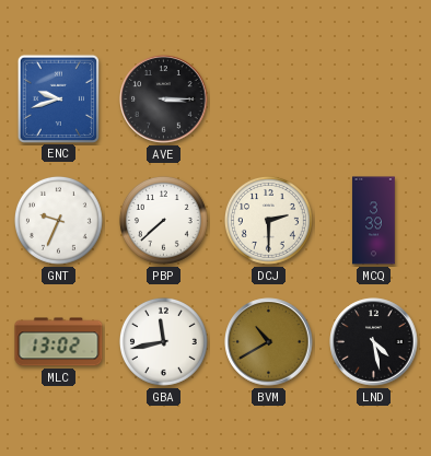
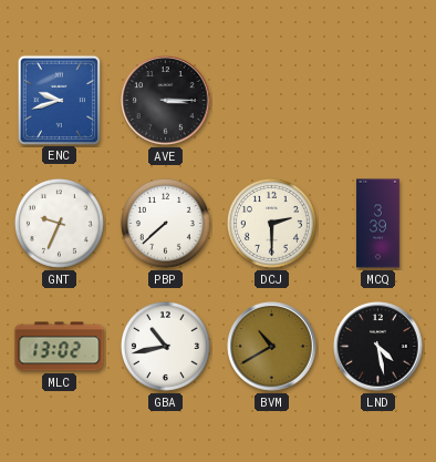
GBA: 11:43 -> 10:43 (165, 346)
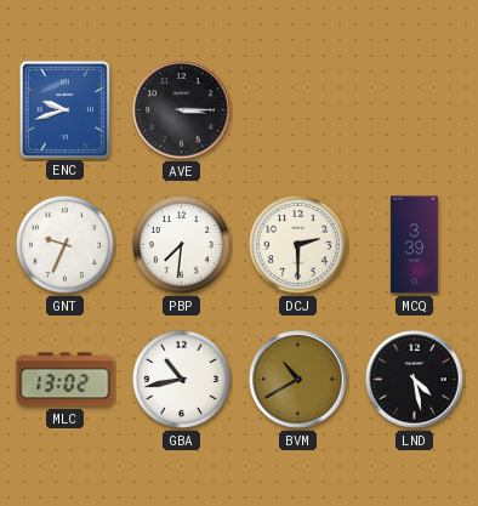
PBP: 7:38 -> 7:31 (181, 244)
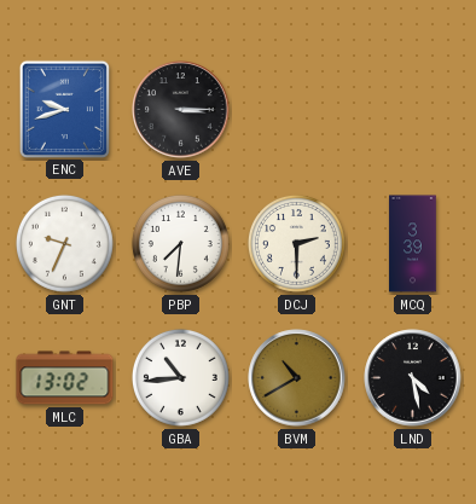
GBA: 10:43 -> 10:44 (180, 377)
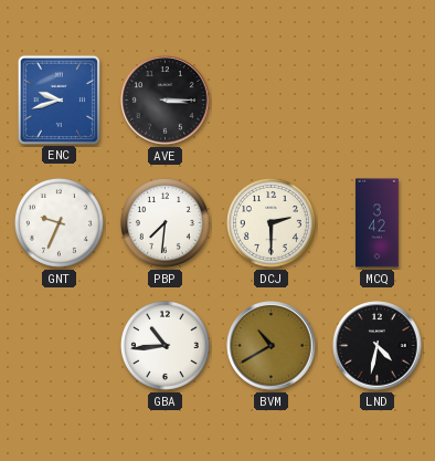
MCQ: 3:39 -> 3:42 (378, 223)
MLC: 13:02 -> none (65, 378)
LND: 4:28 -> 4:32 (378, 346)
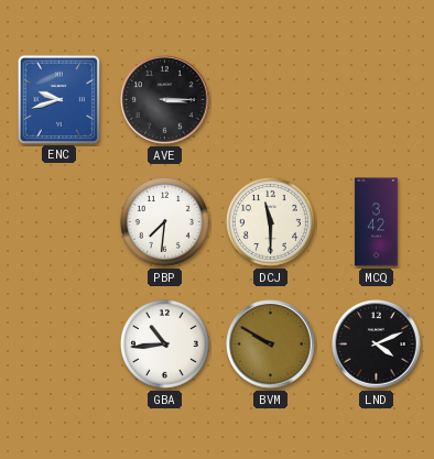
GNT: 9:34 -> none (59, 222)
DCJ: 2:30 -> 11:30 (270, 221)
BVM: 10:40 -> 9:50 (271, 345)
LND: 4:32 -> 4:11 (377, 345)
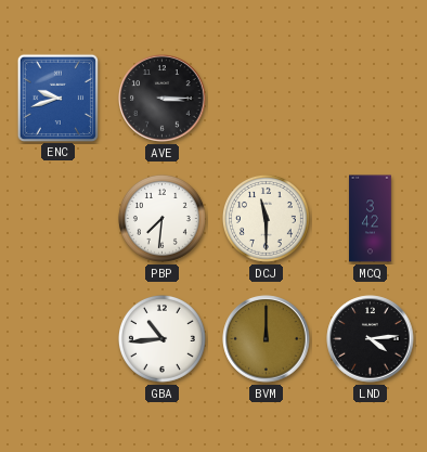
BVM: 9:50 -> 12:00 (267, 339)
LND: 4:11 -> 4:14 (371, 339)
